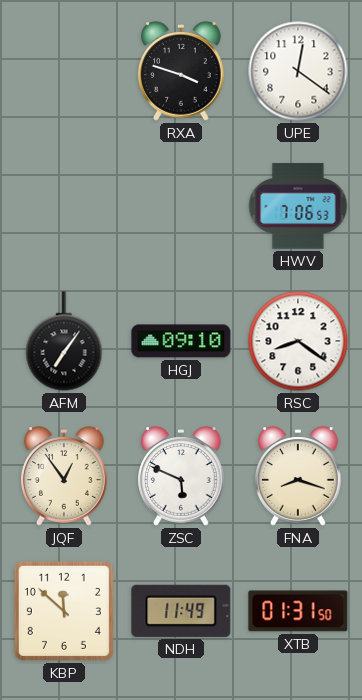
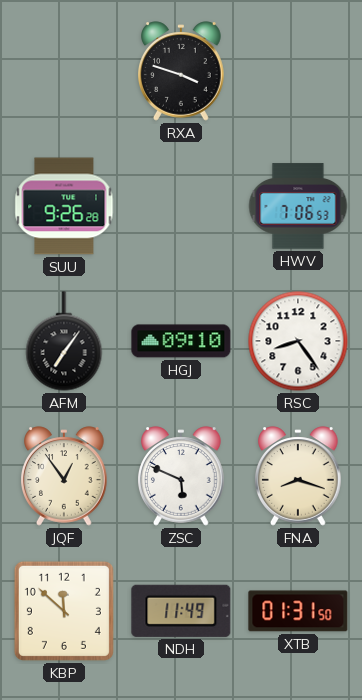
UPE: 12:21 -> none (298, 71)
SUU: none -> 9:26 (64, 206)
RSC: 8:21 -> 8:24 (298, 341)
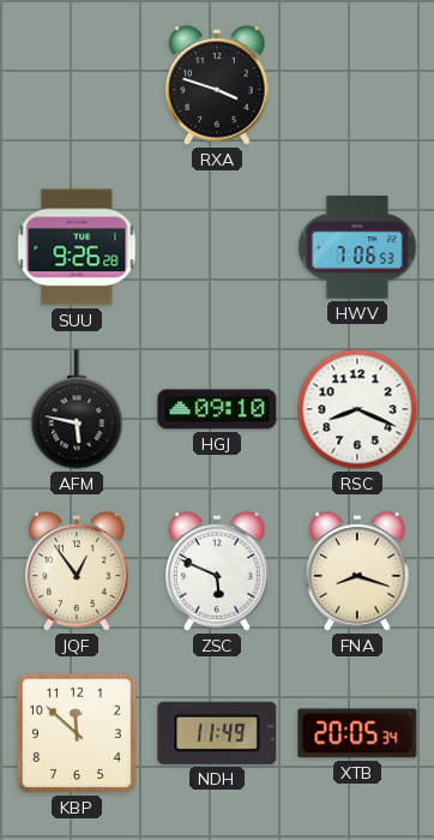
AFM: 7:06 -> 5:47 (77, 409)
RSC: 8:24 -> 8:19 (357, 409)
XTB: 01:31 -> 20:05 (357, 733)
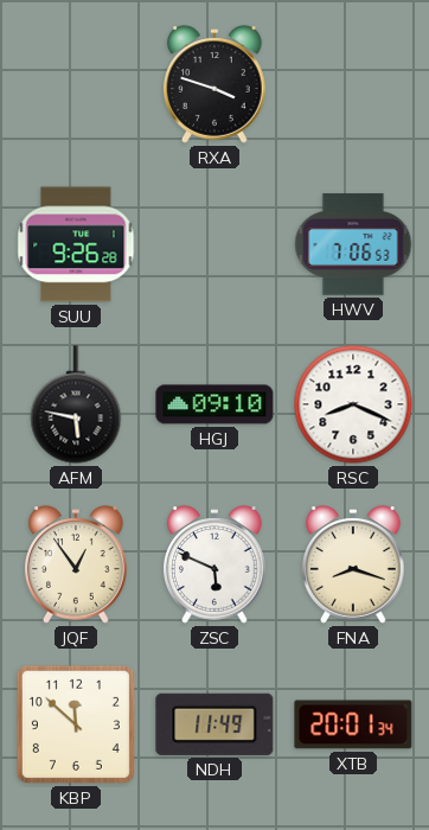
XTB: 20:05 -> 20:01 (353, 724)
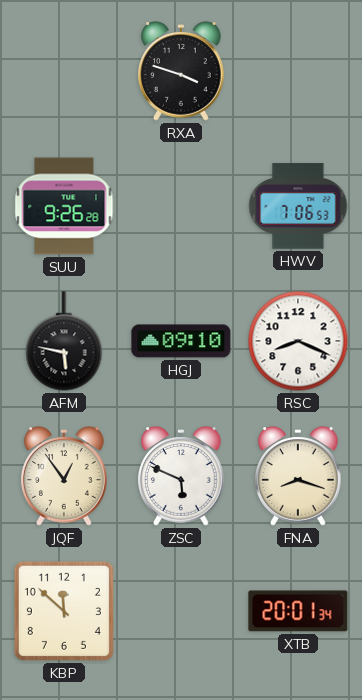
NDH: 11:49 -> none (214, 724)
